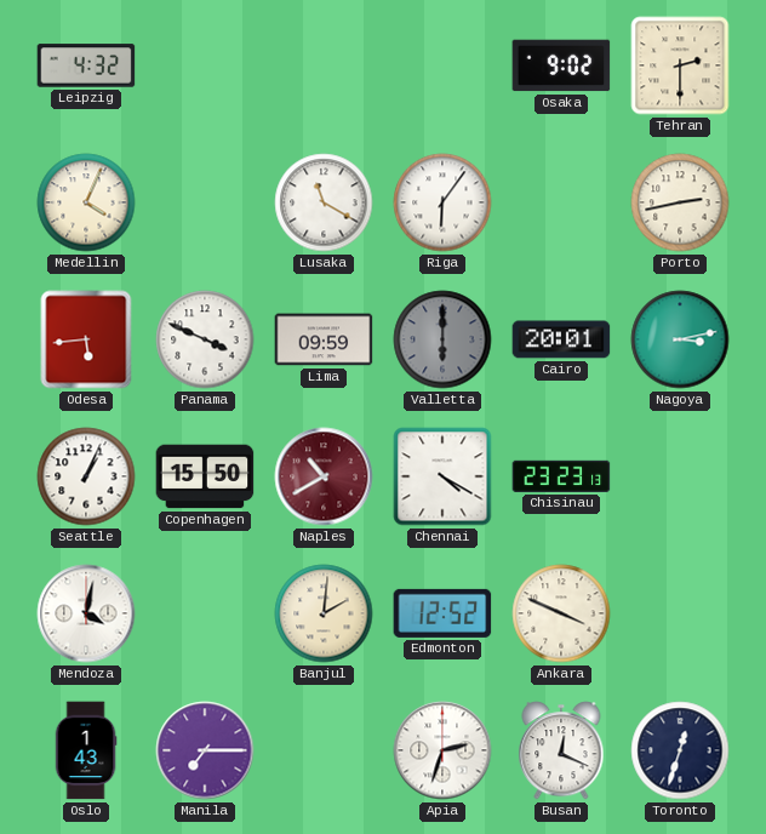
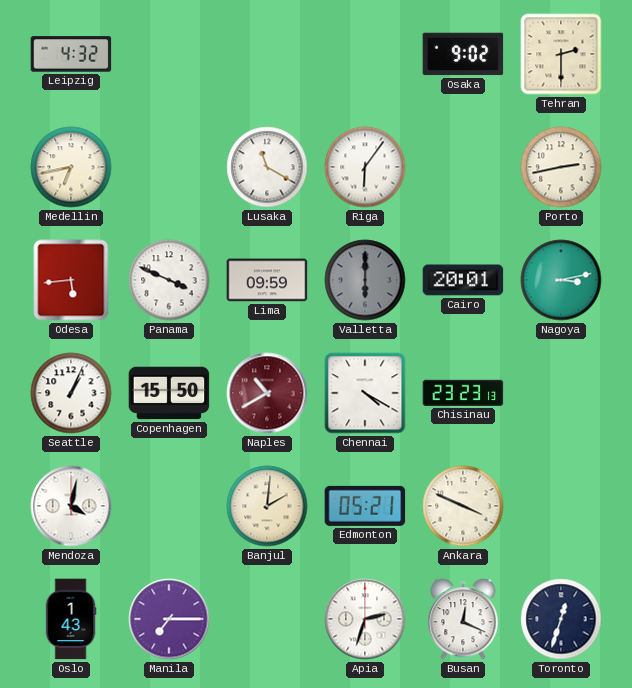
Medellin: 4:04 -> 6:43 (71, 167)
Edmonton: 12:52 -> 05:21 (365, 506)
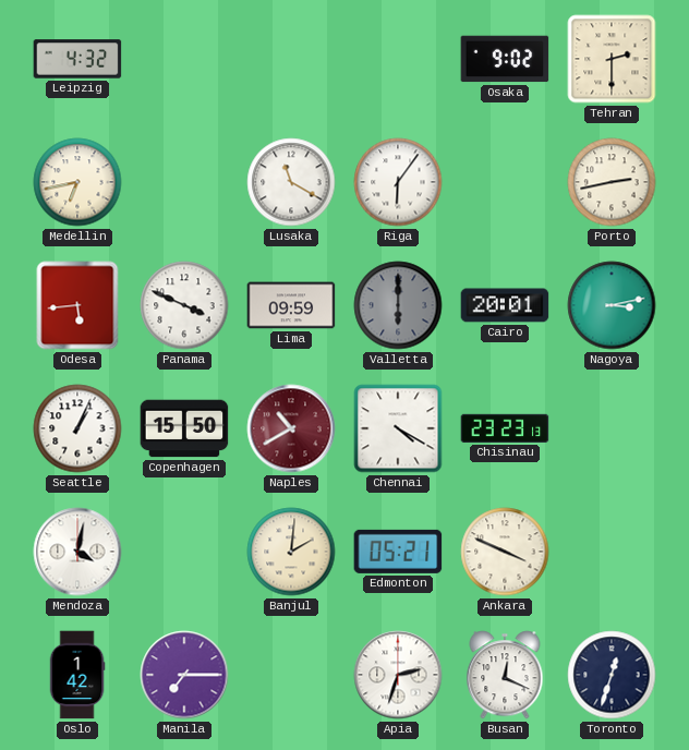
Oslo: 1:43 -> 1:42 (77, 675)
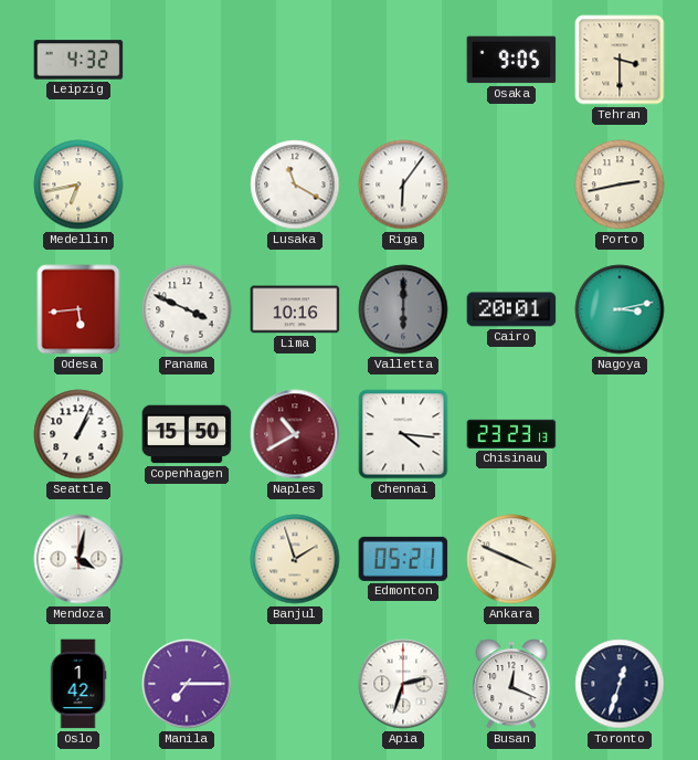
Osaka: 9:02 -> 9:05 (511, 60)
Tehran: 2:30 -> 3:30 (620, 60)
Lima: 09:59 -> 10:16 (295, 309)
Chennai: 4:20 -> 4:16 (403, 434)
Banjul: 2:01 -> 1:57 (295, 559)
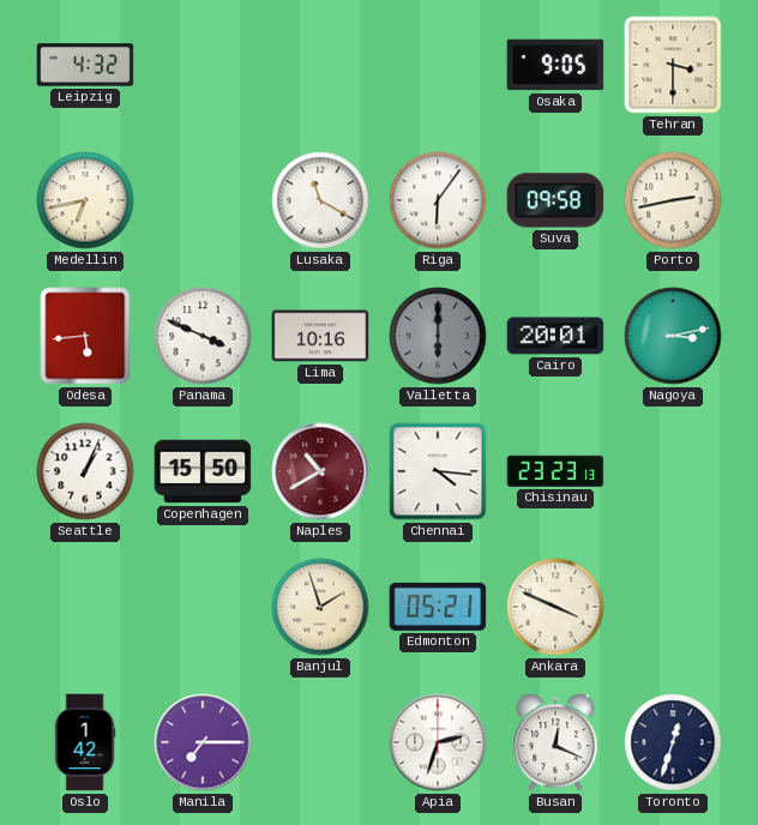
Suva: none -> 09:58 (555, 200)
Mendoza: 4:02 -> none (78, 559)
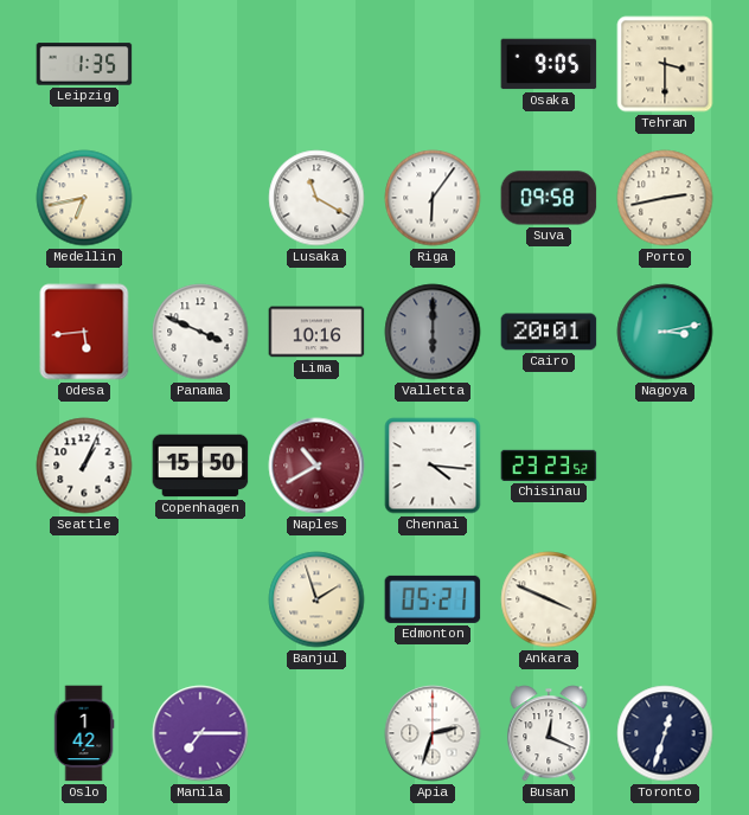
Leipzig: 4:32 -> 1:35 (84, 64)
Chisinau: 23:23:13 -> 23:23:52 (549, 466)
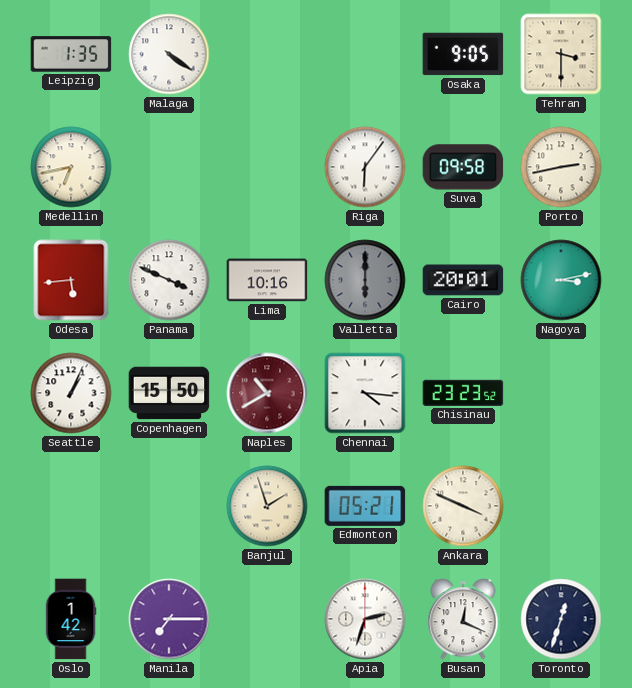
Malaga: none -> 4:21 (169, 54)
Lusaka: 11:20 -> none (316, 198)
